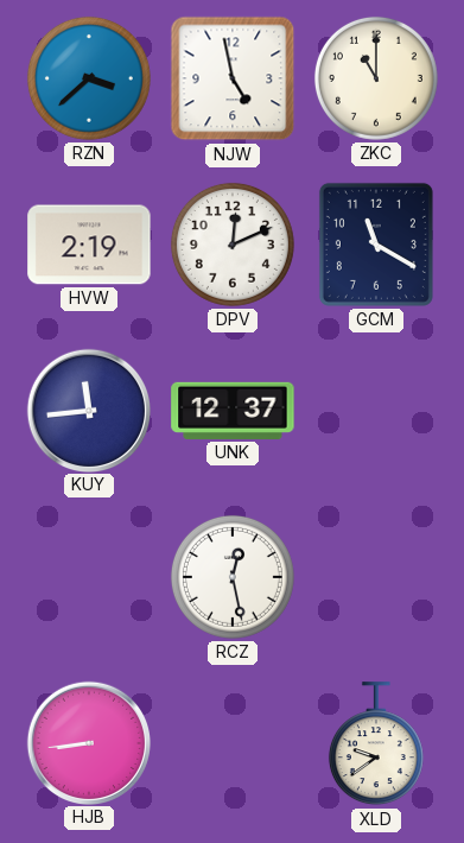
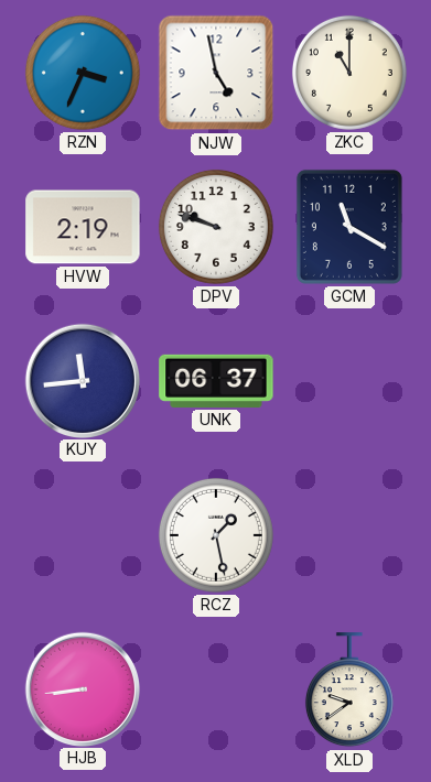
RZN: 3:38 -> 3:34 (83, 73)
DPV: 12:11 -> 9:48 (216, 227)
UNK: 12:37 -> 06:37 (216, 381)
RCZ: 12:28 -> 1:28 (216, 535)
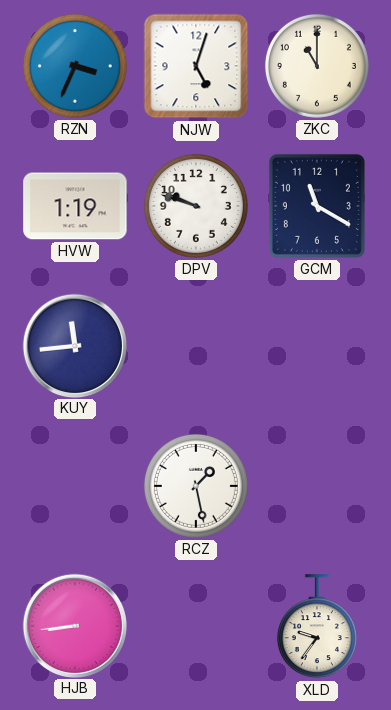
NJW: 4:58 -> 5:03 (196, 66)
HVW: 2:19 -> 1:19 (75, 206)
UNK: 06:37 -> none (216, 381)
XLD: 9:39 -> 9:36 (317, 627)
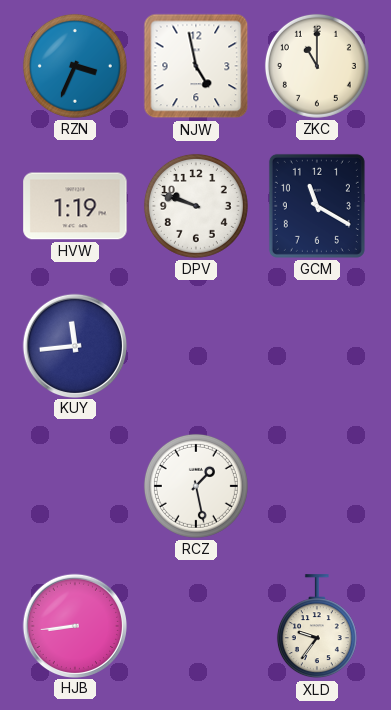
NJW: 5:03 -> 4:58 (196, 66)
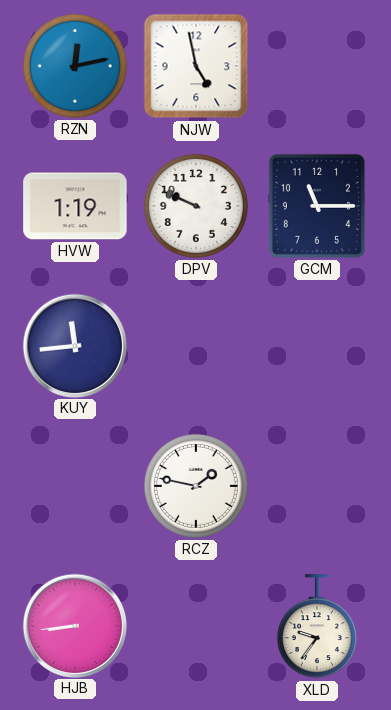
RZN: 3:34 -> 12:13 (75, 66)
ZKC: 11:00 -> none (317, 66)
DPV: 9:48 -> 9:49 (196, 206)
GCM: 11:20 -> 11:15 (317, 206)
RCZ: 1:28 -> 1:47 (196, 486)
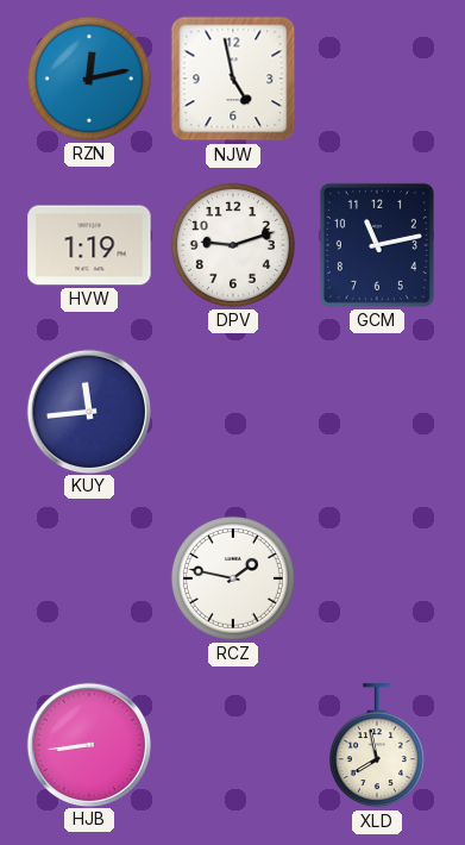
DPV: 9:49 -> 9:12 (233, 245)
GCM: 11:15 -> 11:13 (377, 245)
XLD: 9:36 -> 7:58 (377, 746)
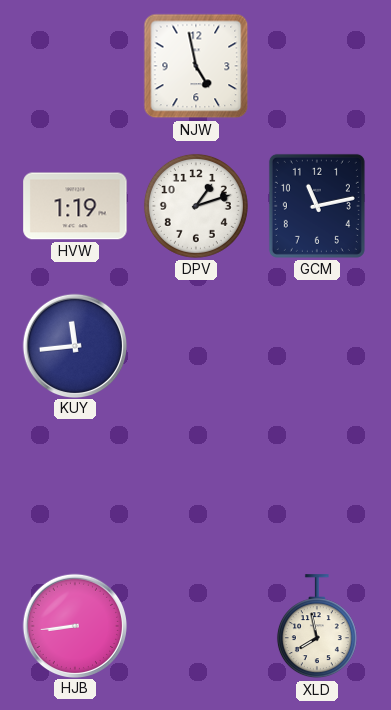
RZN: 12:13 -> none (89, 79)
DPV: 9:12 -> 1:12 (196, 206)
RCZ: 1:47 -> none (233, 578)
